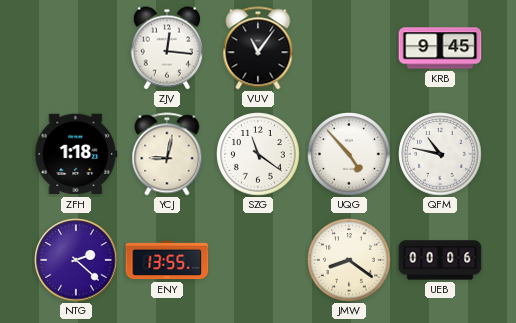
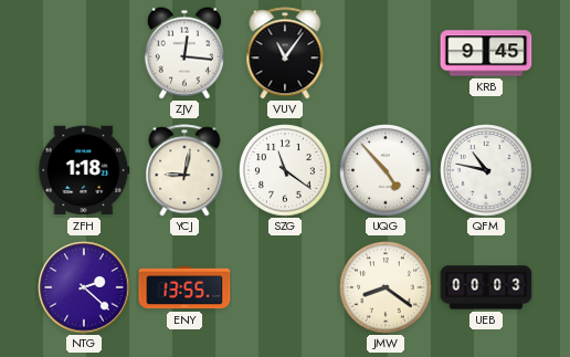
UEB: 00:06 -> 00:03 (486, 287)
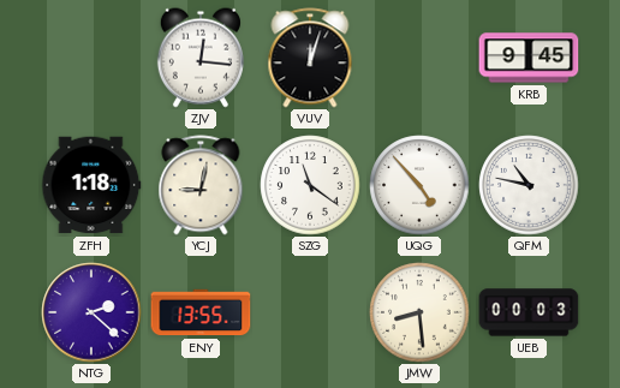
VUV: 11:06 -> 12:03 (310, 58)
JMW: 8:21 -> 8:29 (419, 312)
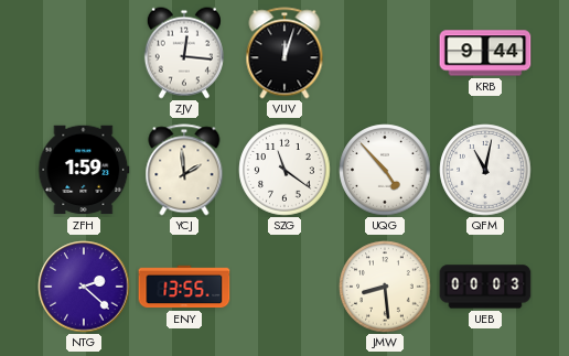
KRB: 9:45 -> 9:44 (485, 53)
ZFH: 1:18 -> 1:59 (84, 170)
YCJ: 9:02 -> 1:59 (184, 170)
QFM: 10:47 -> 11:02 (485, 170)
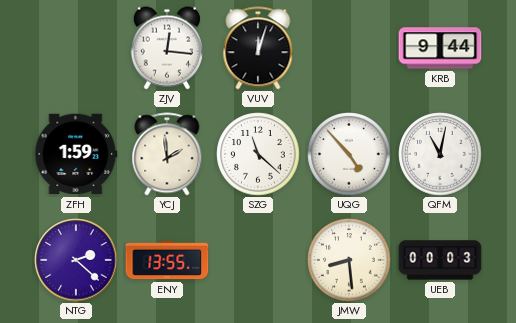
SZG: 11:21 -> 11:22 (258, 154)
